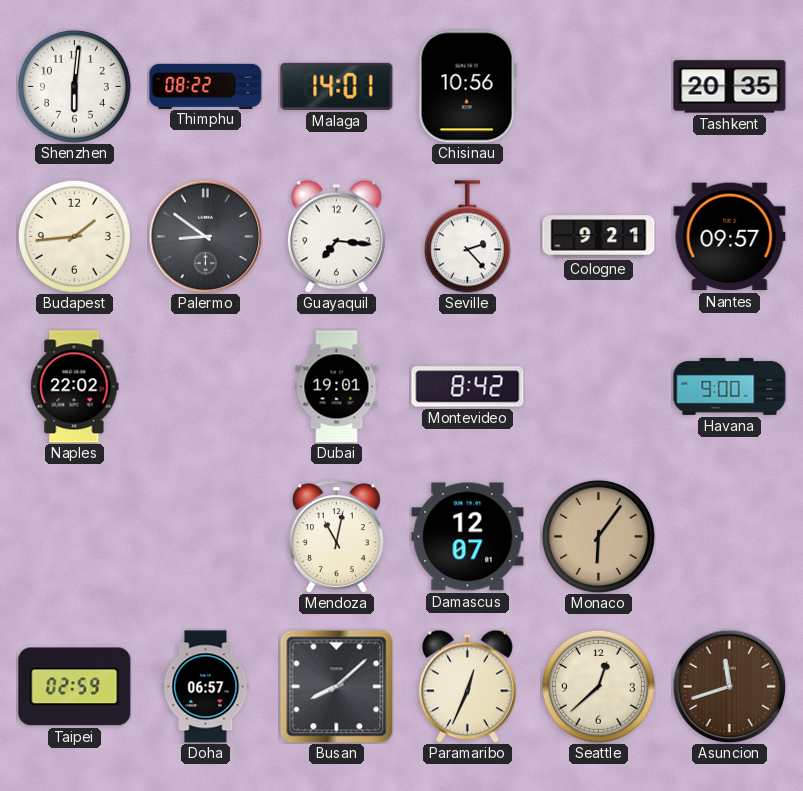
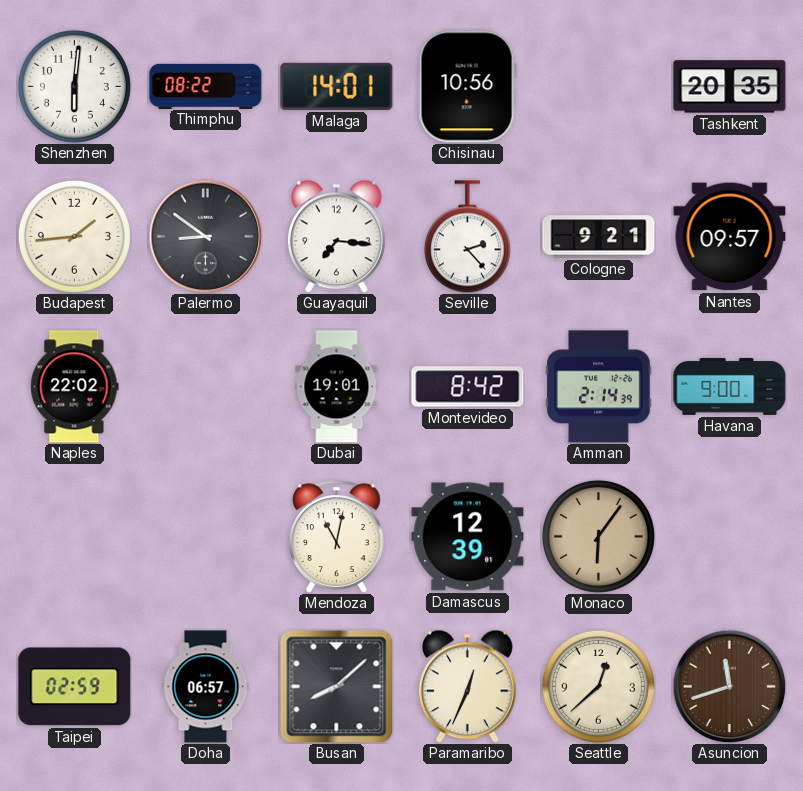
Amman: none -> 2:14 (599, 387)
Damascus: 12:07 -> 12:39 (468, 537)
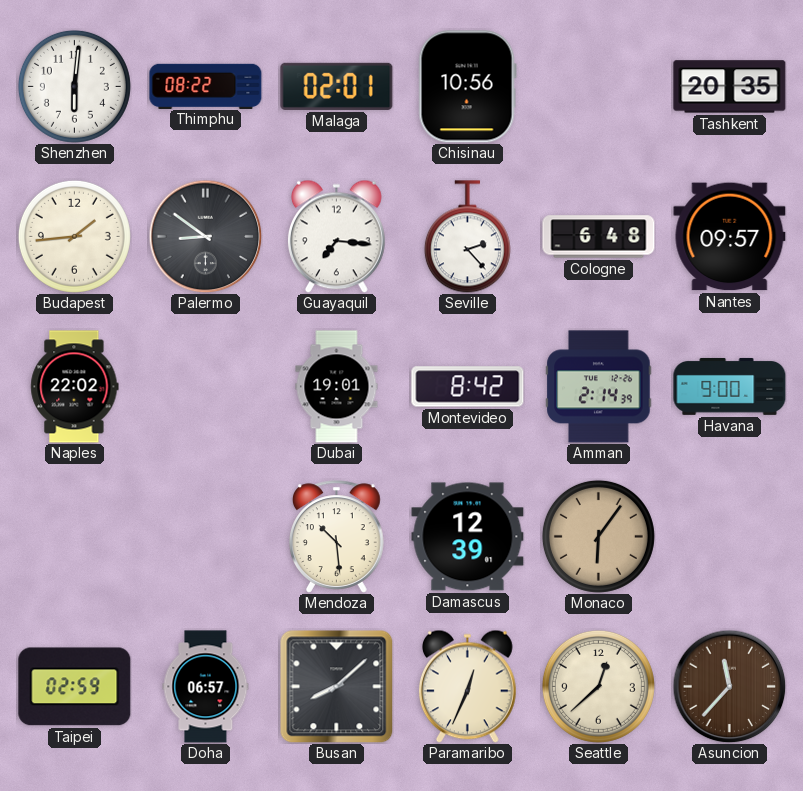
Malaga: 14:01 -> 02:01 (337, 86)
Cologne: 9:21 -> 6:48 (599, 237)
Mendoza: 11:02 -> 10:29 (336, 537)
Asuncion: 11:42 -> 11:37 (729, 686)
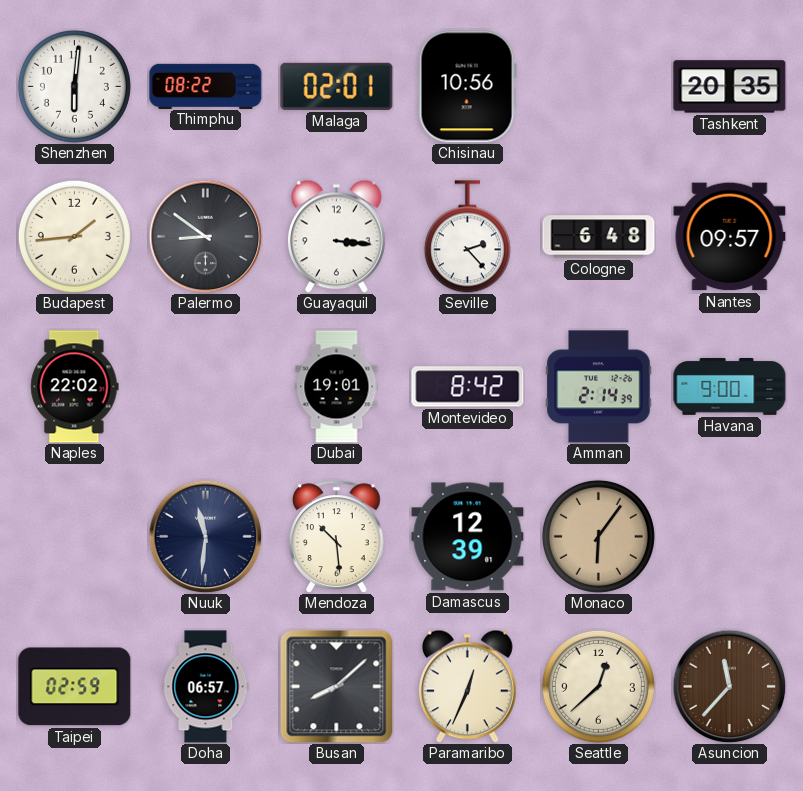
Guayaquil: 7:16 -> 3:16 (336, 236)
Nuuk: none -> 11:31 (205, 536)
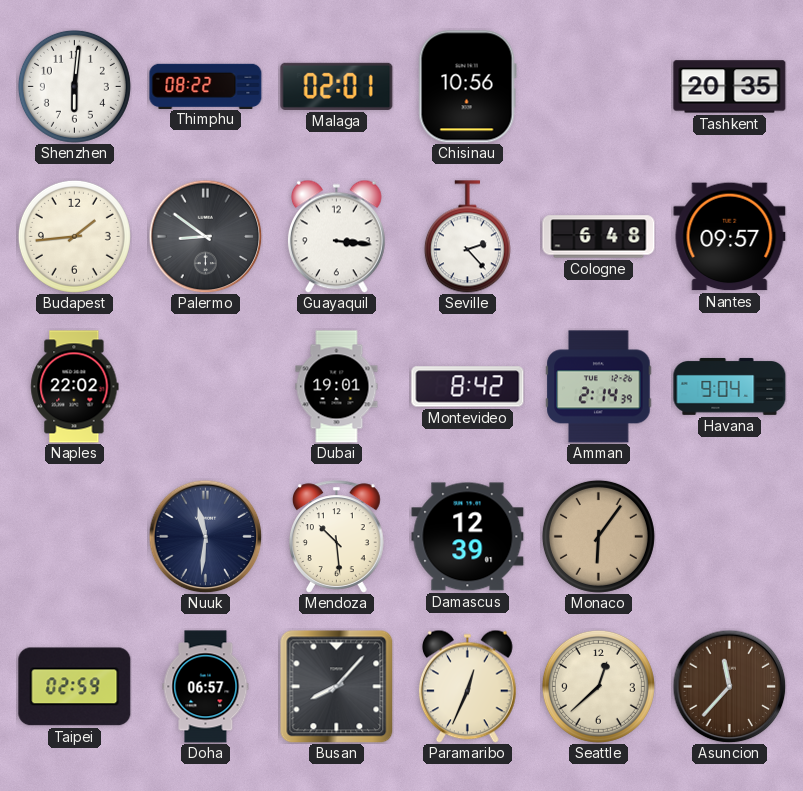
Havana: 9:00 -> 9:04 (730, 386)
Busan: 8:08 -> 8:07 (336, 686)
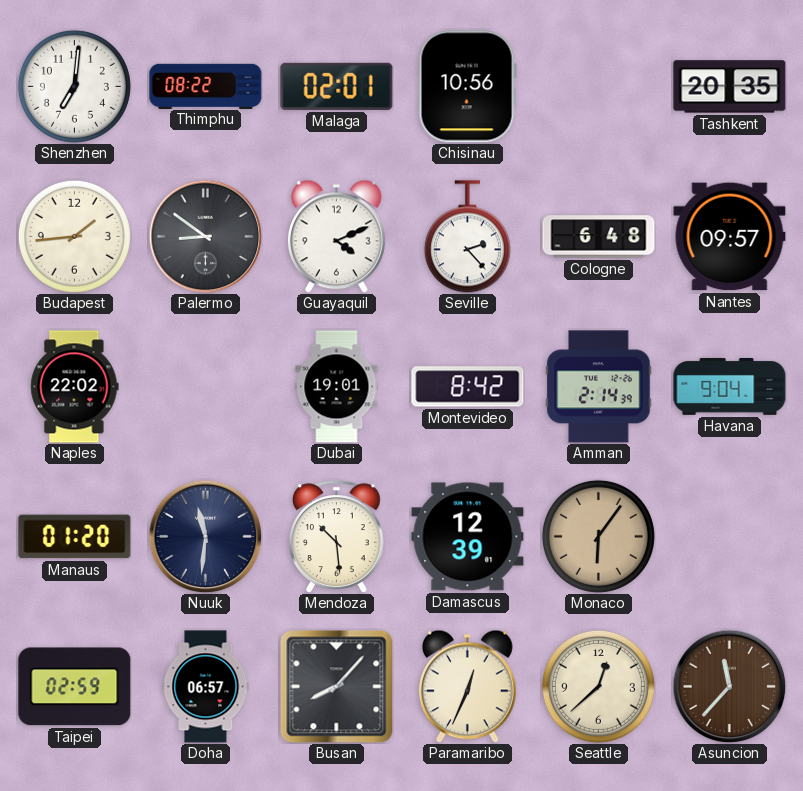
Shenzhen: 6:01 -> 7:01 (74, 86)
Guayaquil: 3:16 -> 4:11 (336, 236)
Manaus: none -> 01:20 (75, 537)
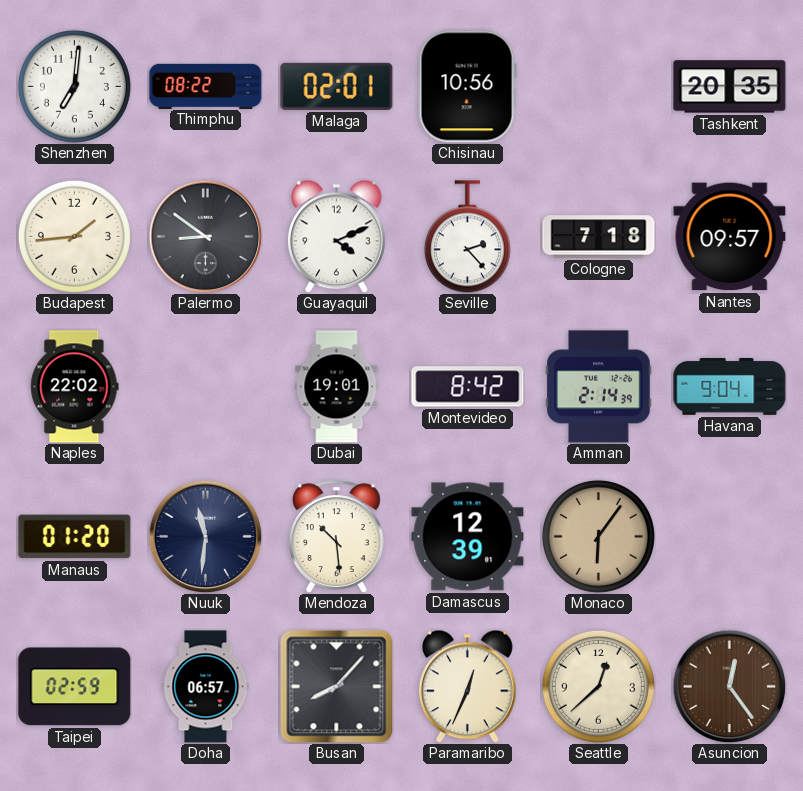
Cologne: 6:48 -> 7:18 (599, 237)
Asuncion: 11:37 -> 12:24 (729, 686)
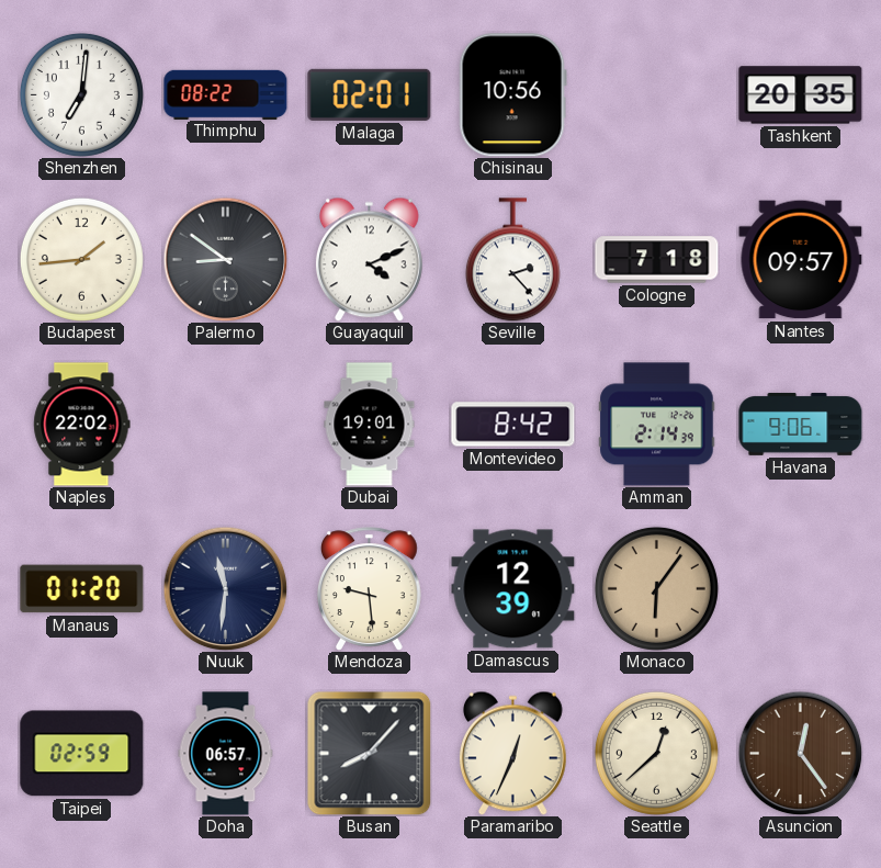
Havana: 9:04 -> 9:06 (801, 424)
Mendoza: 10:29 -> 9:29 (369, 589)
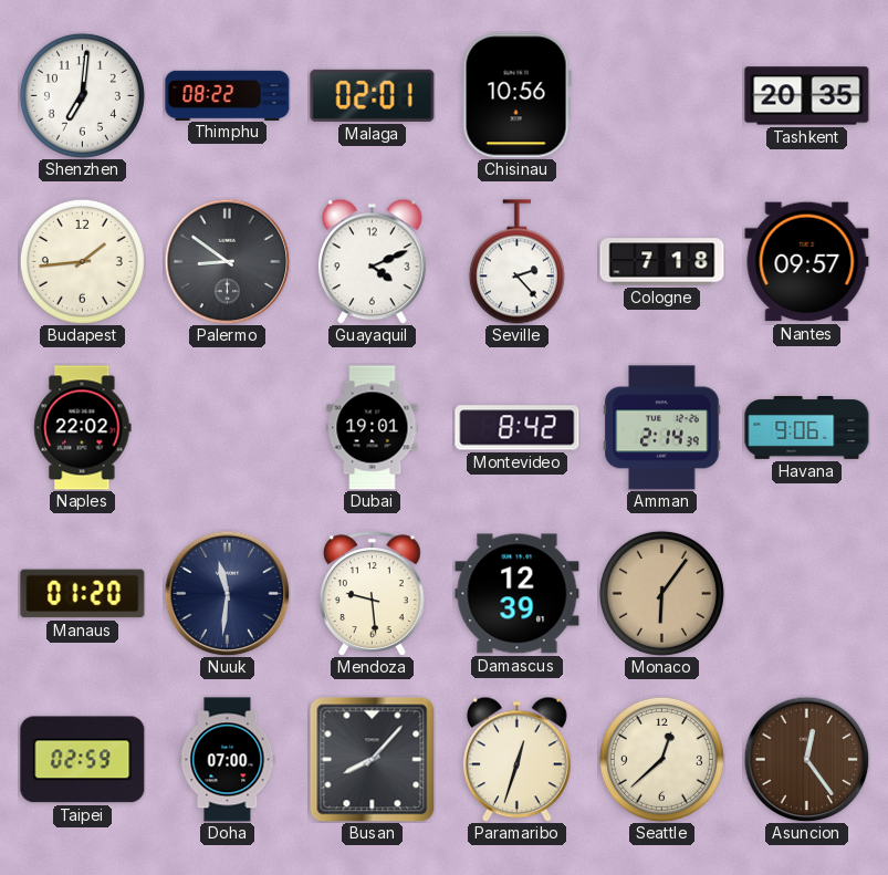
Doha: 06:57 -> 07:00 (228, 760)
Paramaribo: 12:34 -> 12:33 (516, 759)
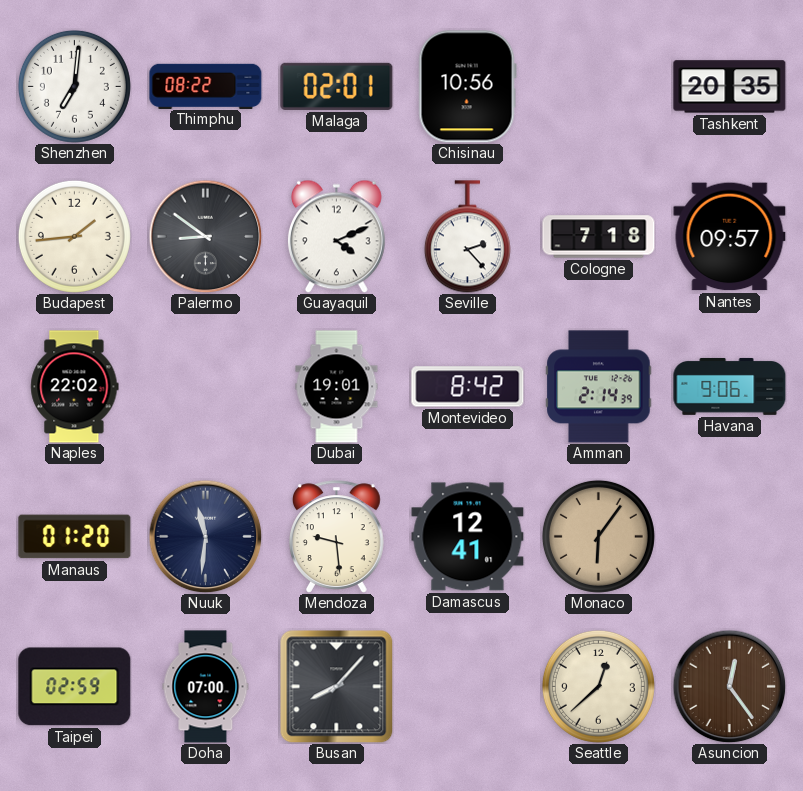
Damascus: 12:39 -> 12:41 (468, 537)
Paramaribo: 12:33 -> none (516, 759)
